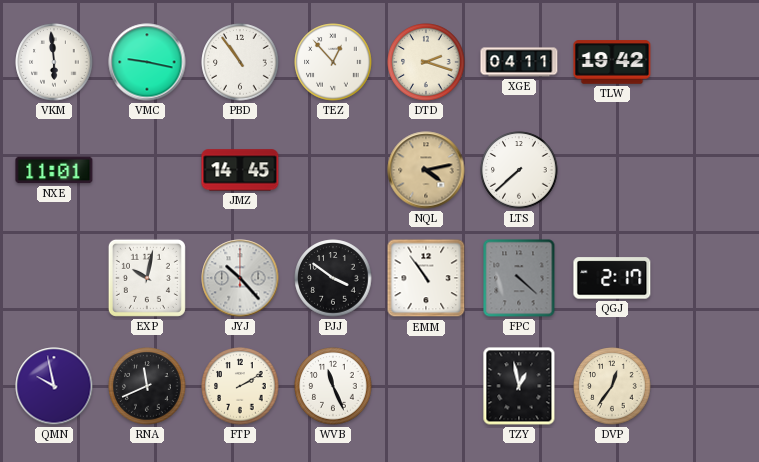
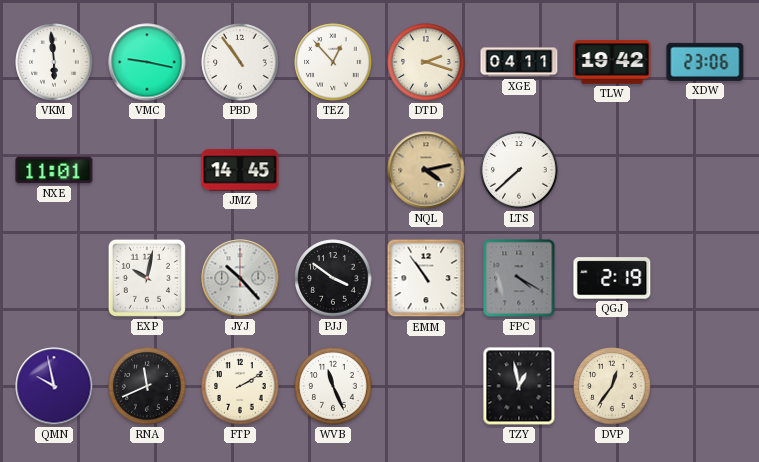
XDW: none -> 23:06 (705, 62)
FPC: 4:22 -> 4:20 (519, 278)
QGJ: 2:17 -> 2:19 (612, 278)
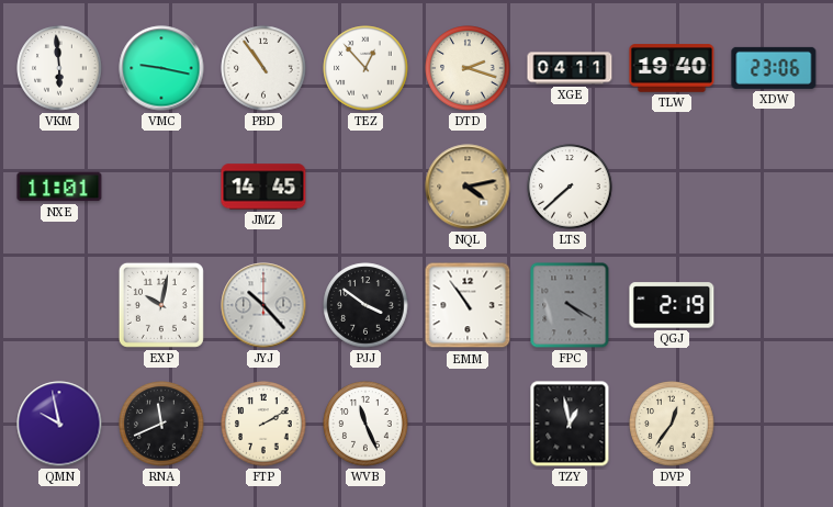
TLW: 19:42 -> 19:40 (672, 68)
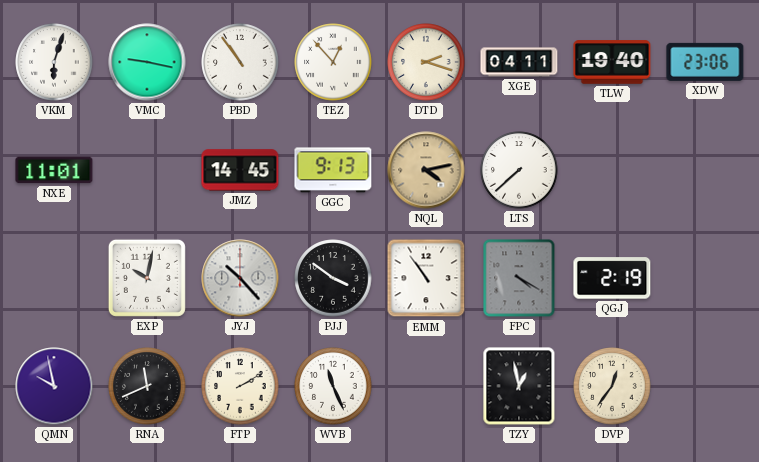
VKM: 5:59 -> 6:03 (54, 62)
GGC: none -> 9:13 (333, 170)
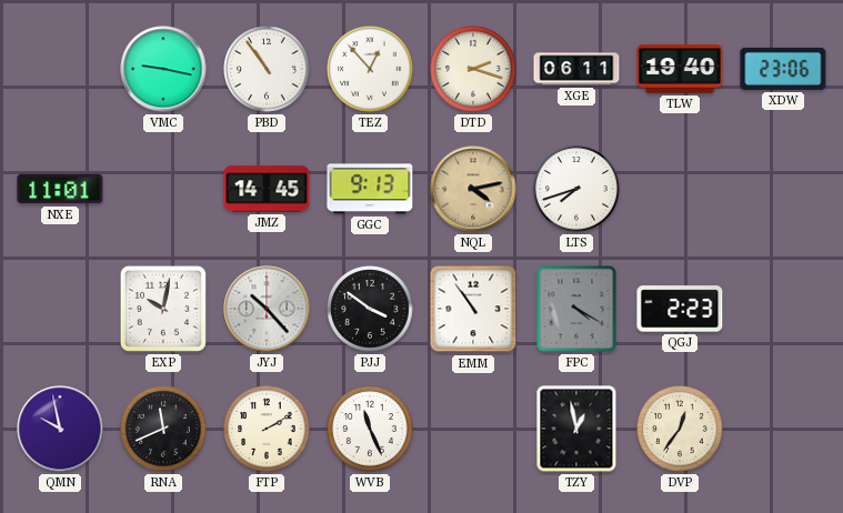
VKM: 6:03 -> none (54, 62)
XGE: 04:11 -> 06:11 (576, 69)
LTS: 7:38 -> 7:42 (576, 189)
QGJ: 2:19 -> 2:23 (680, 309)
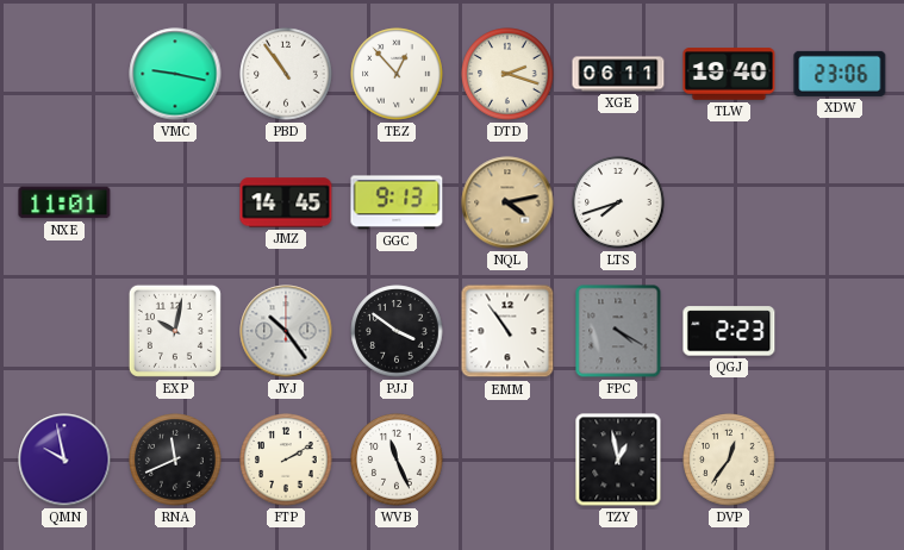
JYJ: 10:23 -> 10:24 (286, 331)
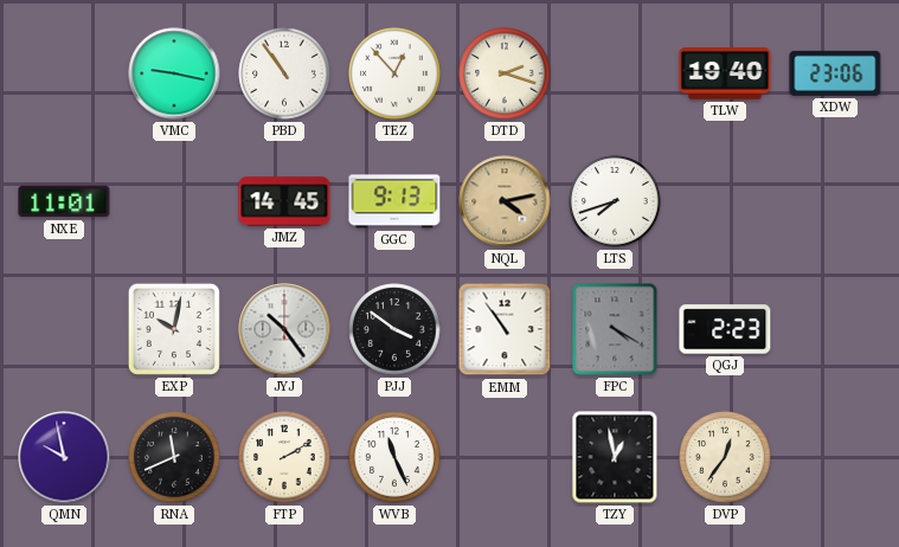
XGE: 06:11 -> none (618, 74)
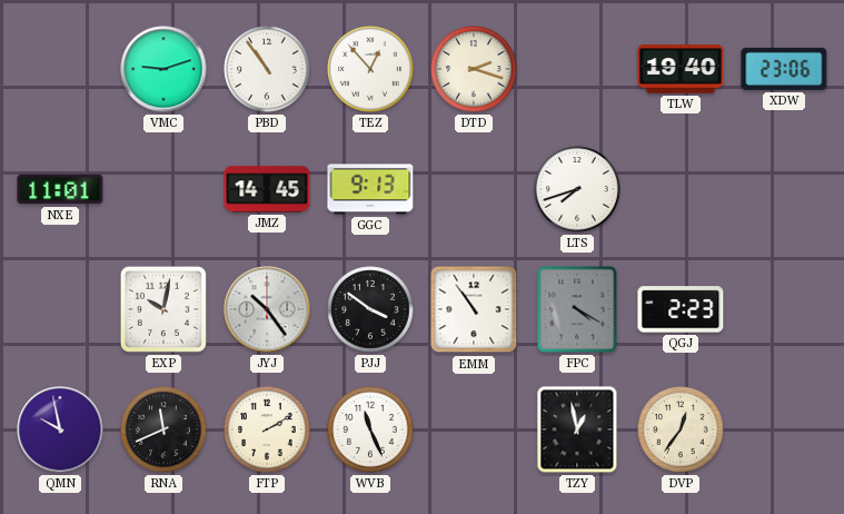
VMC: 9:17 -> 9:12 (163, 69)
NQL: 4:13 -> none (505, 201)
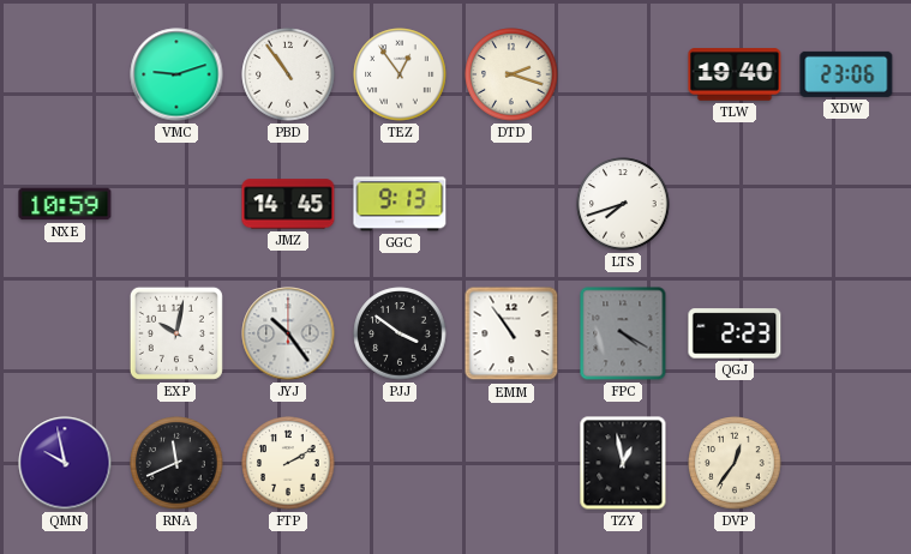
TEZ: 12:53 -> 12:54 (400, 74)
NXE: 11:01 -> 10:59 (65, 204)
WVB: 11:26 -> none (370, 429)
